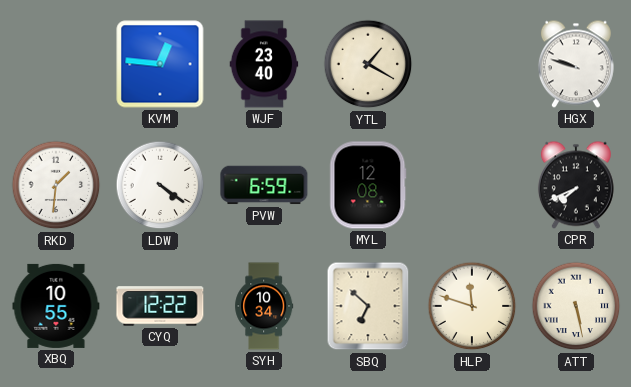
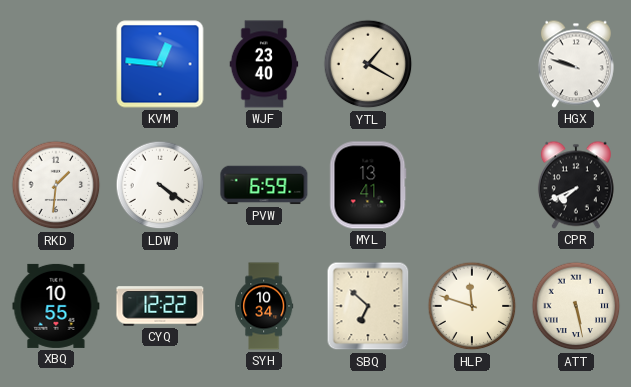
MYL: 12:08 -> 13:41 (368, 185)
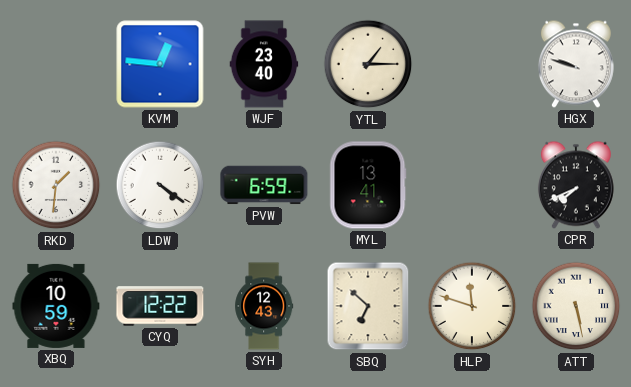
YTL: 1:20 -> 1:15 (368, 64)
XBQ: 10:55 -> 10:59 (56, 306)
SYH: 10:34 -> 12:43 (264, 306)
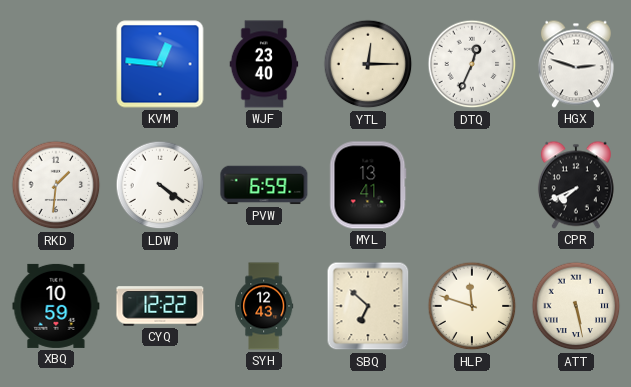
YTL: 1:15 -> 12:15 (368, 64)
DTQ: none -> 12:34 (472, 64)
HGX: 9:48 -> 2:48 (576, 64)
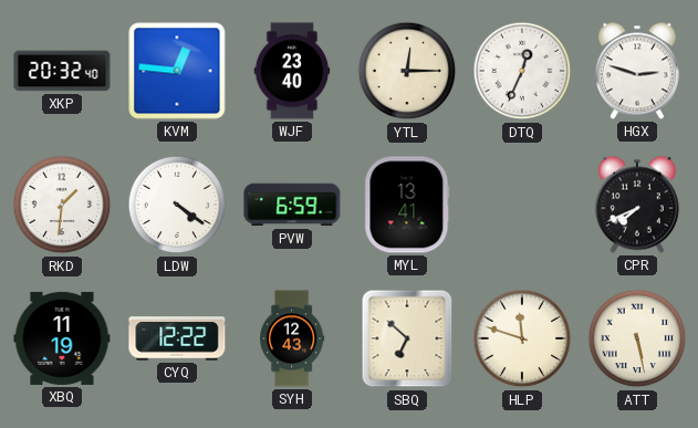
XKP: none -> 20:32 (62, 71)
XBQ: 10:59 -> 11:19 (62, 338)
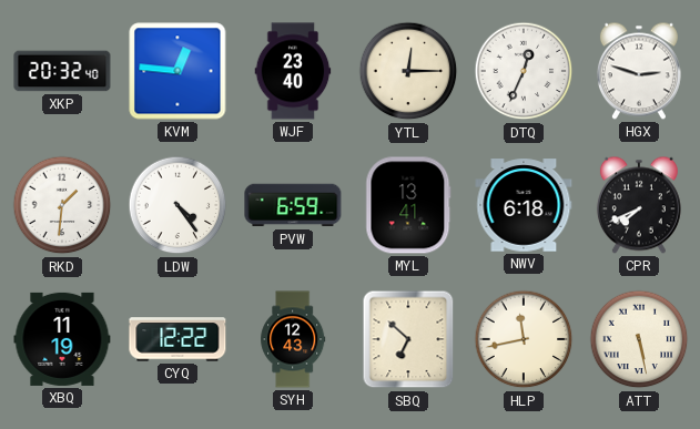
LDW: 4:21 -> 4:24 (177, 205)
NWV: none -> 6:18 (524, 205)
HLP: 11:48 -> 11:43 (524, 339)
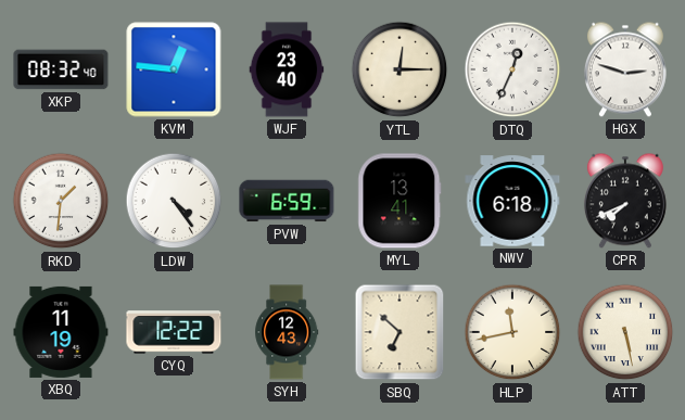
XKP: 20:32 -> 08:32 (61, 69)
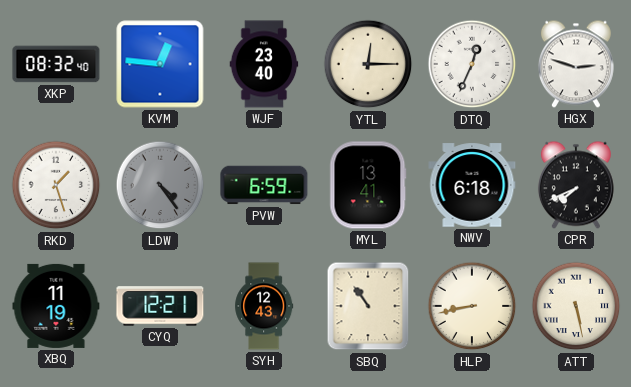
RKD: 1:31 -> 1:27 (56, 185)
LDW dial: white -> grey (160, 185)
CYQ: 12:22 -> 12:21 (160, 306)
SBQ: 6:52 -> 10:54 (368, 306)
HLP: 11:43 -> 8:43 (472, 306)
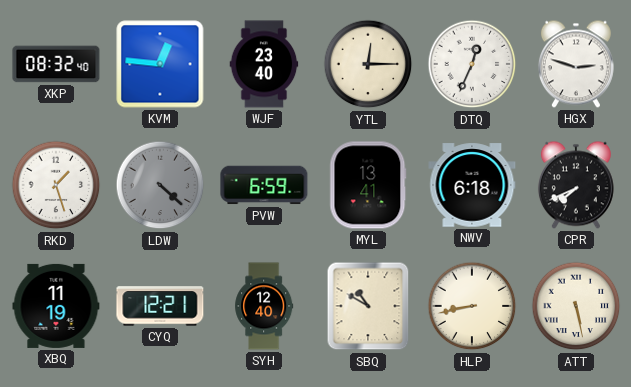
LDW: 4:24 -> 4:22 (160, 185)
SYH: 12:43 -> 12:40 (264, 306)
SBQ: 10:54 -> 10:50 (368, 306)
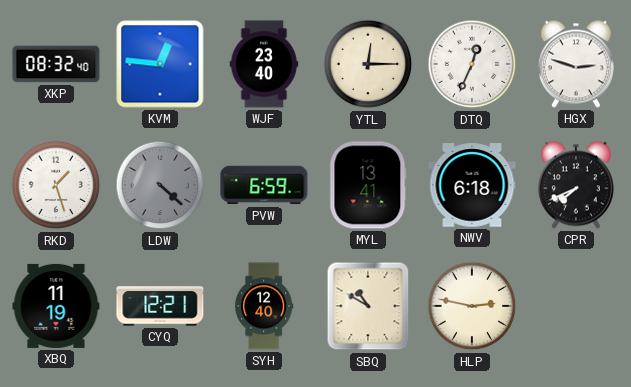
HLP: 8:43 -> 2:47 (472, 306)
ATT: 5:28 -> none (576, 306)
